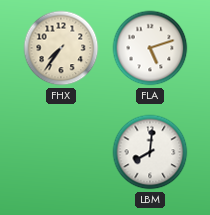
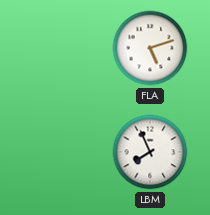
FHX: 7:36 -> none (61, 48)
LBM: 8:01 -> 7:56 (150, 152)
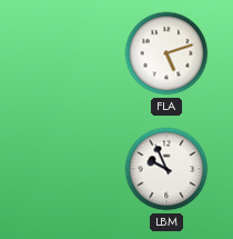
LBM: 7:56 -> 9:56 (166, 169)
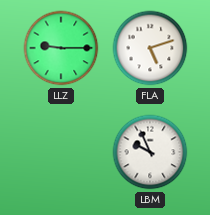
LLZ: none -> 9:15 (61, 48)
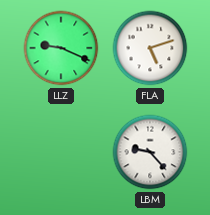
LLZ: 9:15 -> 9:19 (61, 48)
LBM: 9:56 -> 9:23 (150, 152)
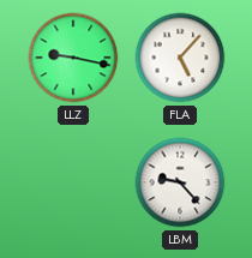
LLZ: 9:19 -> 9:17 (73, 58)
FLA: 5:12 -> 5:07 (180, 58)
